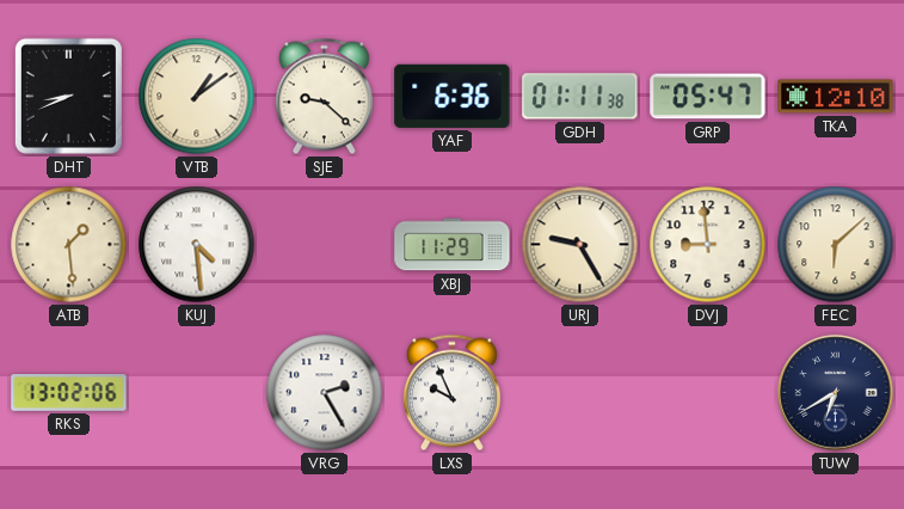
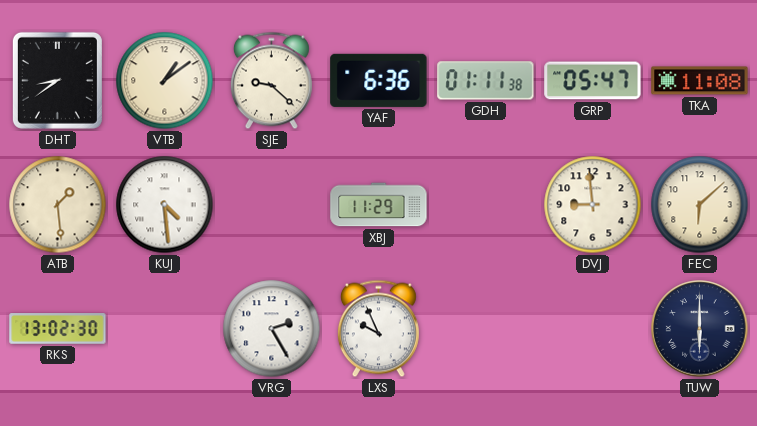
DHT: 8:41 -> 8:39 (57, 80)
TKA: 12:10 -> 11:08 (700, 81)
URJ: 9:25 -> none (580, 245)
RKS: 13:02:06 -> 13:02:30 (58, 329)
TUW: 6:40 -> 6:00 (700, 329)
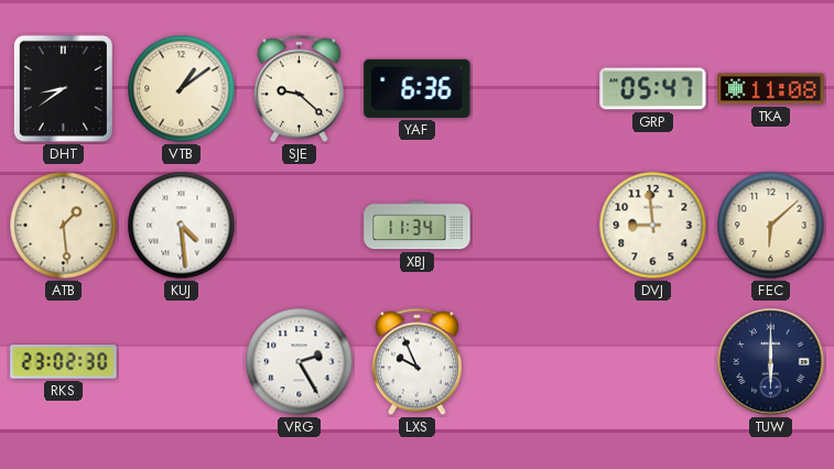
GDH: 01:11 -> none (486, 81)
XBJ: 11:29 -> 11:34 (418, 226)
RKS: 13:02 -> 23:02 (64, 362)
